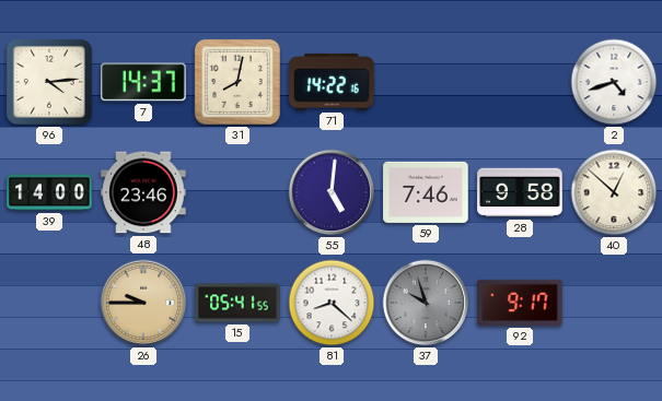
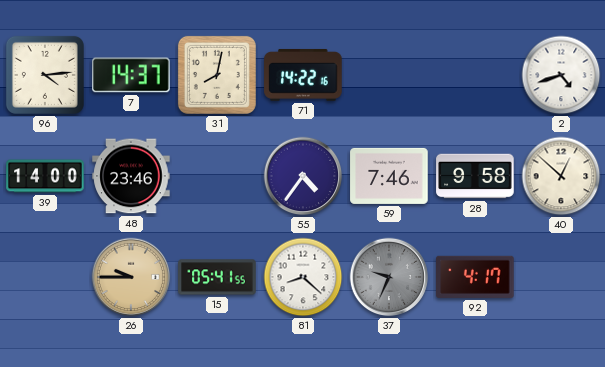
55: 5:01 -> 4:36 (303, 176)
37: 9:57 -> 9:34 (389, 277)
92: 9:17 -> 4:17 (475, 277)
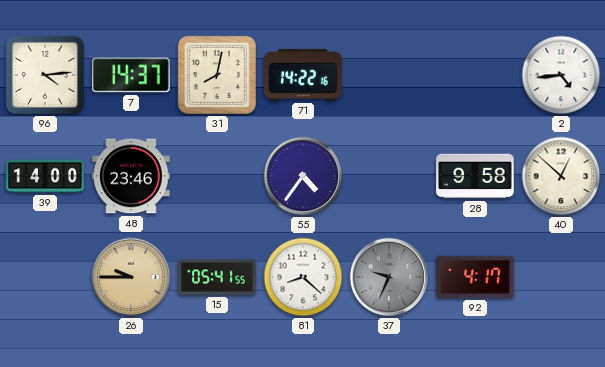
2: 4:42 -> 4:44 (561, 75)
59: 7:46 -> none (389, 176)
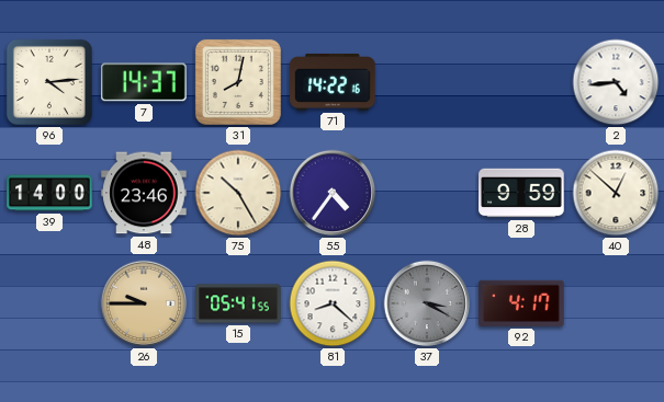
75: none -> 10:25 (238, 193)
28: 9:58 -> 9:59 (521, 193)
37: 9:34 -> 3:20 (427, 303)
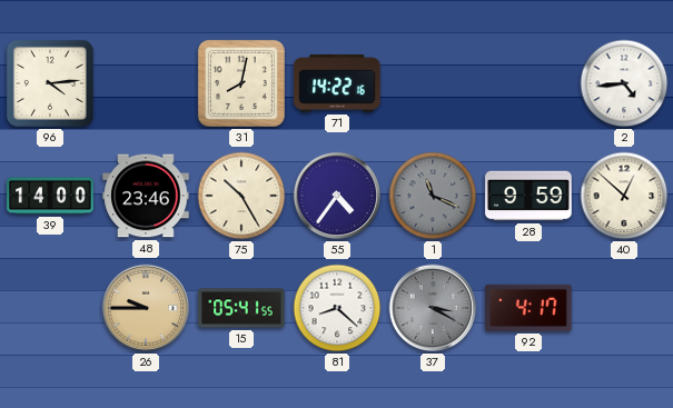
7: 14:37 -> none (144, 82)
1: none -> 11:19 (433, 196)
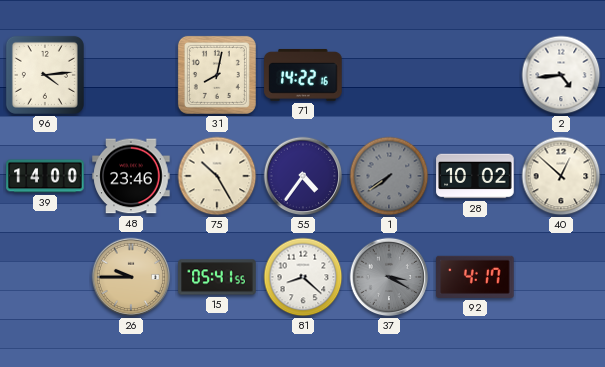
1: 11:19 -> 7:39 (389, 176)
28: 9:59 -> 10:02 (475, 176)
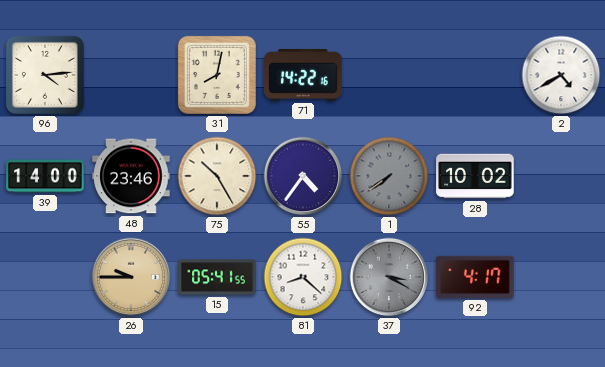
2: 4:44 -> 4:40 (561, 75)
40: 12:52 -> none (561, 176)
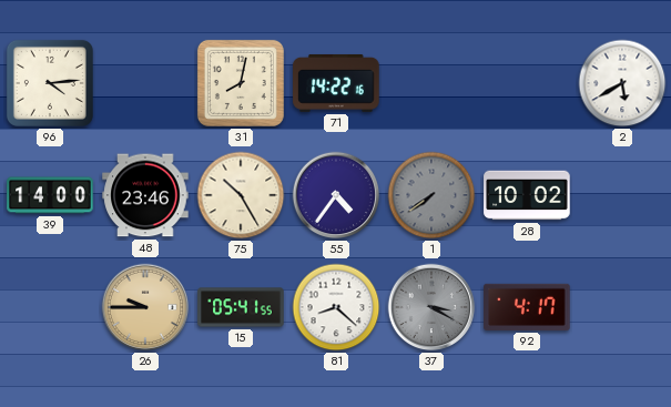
2: 4:40 -> 5:40 (622, 83)
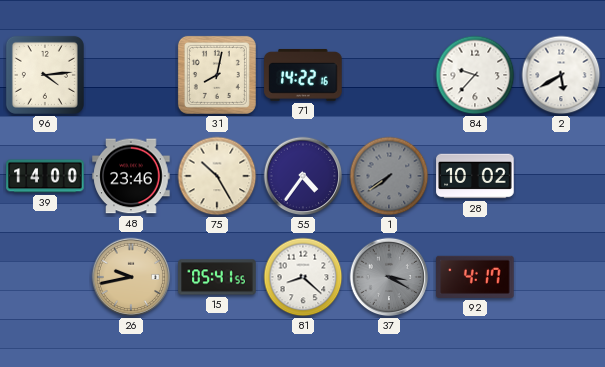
84: none -> 9:37 (475, 75)
26: 9:45 -> 9:43 (131, 277)
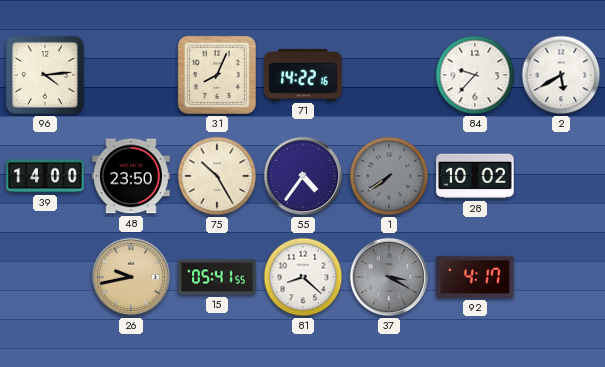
31: 8:02 -> 8:04 (217, 75)
48: 23:46 -> 23:50 (131, 176)
